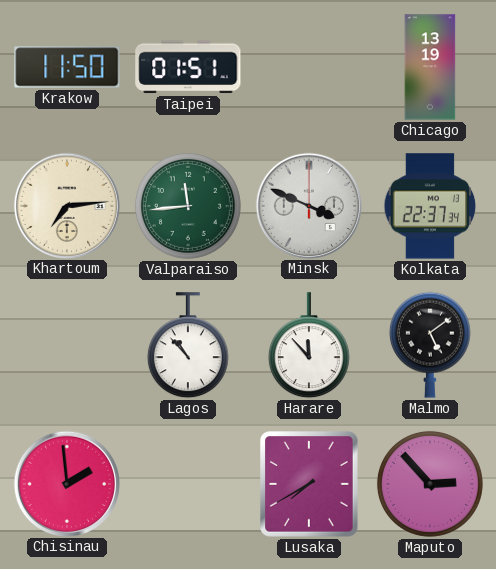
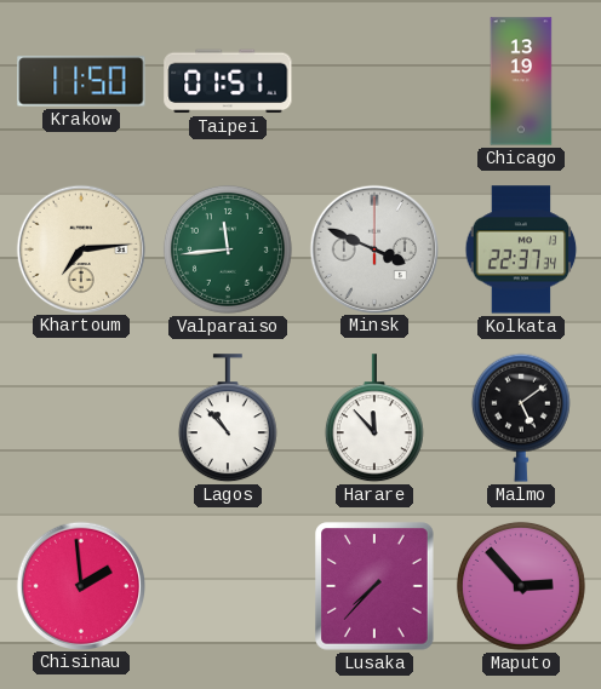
Lusaka: 7:40 -> 7:37 (374, 586)
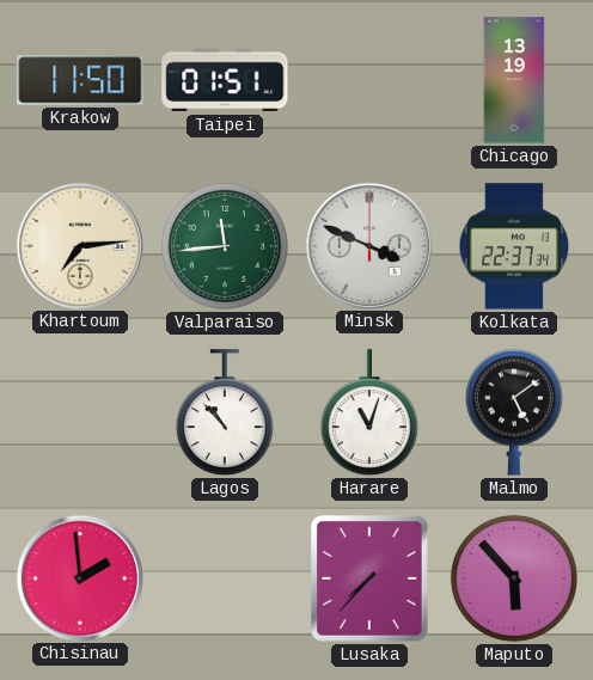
Harare: 11:53 -> 11:03 (369, 413)
Maputo: 2:53 -> 5:53 (514, 578)
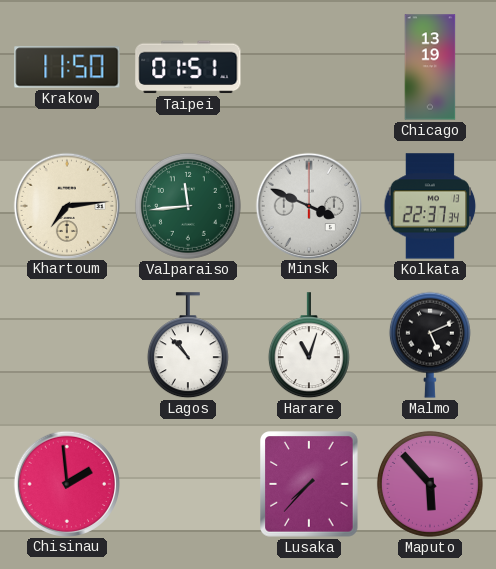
Malmo: 5:09 -> 5:11 (430, 345)
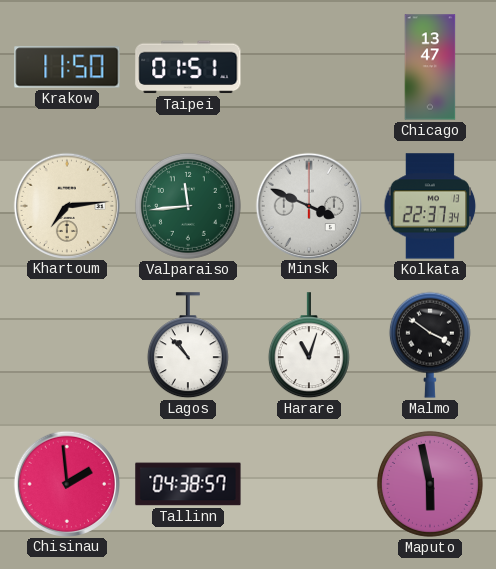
Chicago: 13:19 -> 13:47 (430, 67)
Malmo: 5:11 -> 3:51 (430, 345)
Tallinn: none -> 04:38 (188, 484)
Lusaka: 7:37 -> none (309, 484)
Maputo: 5:53 -> 5:58 (430, 484)
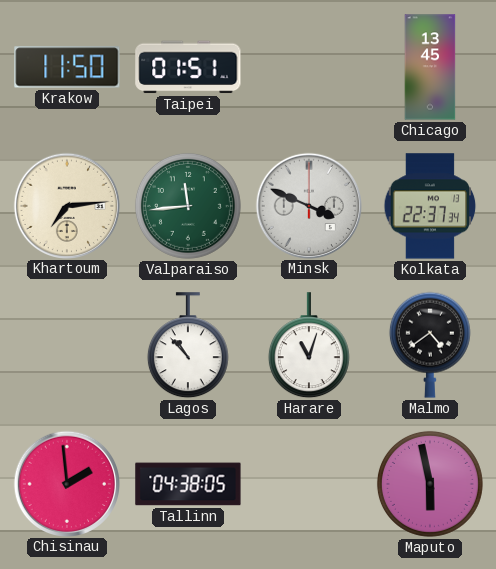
Chicago: 13:47 -> 13:45 (430, 67)
Malmo: 3:51 -> 4:39 (430, 345)
Tallinn: 04:38:57 -> 04:38:05 (188, 484)
